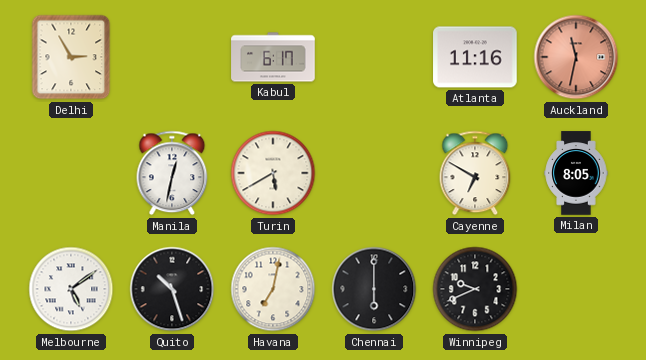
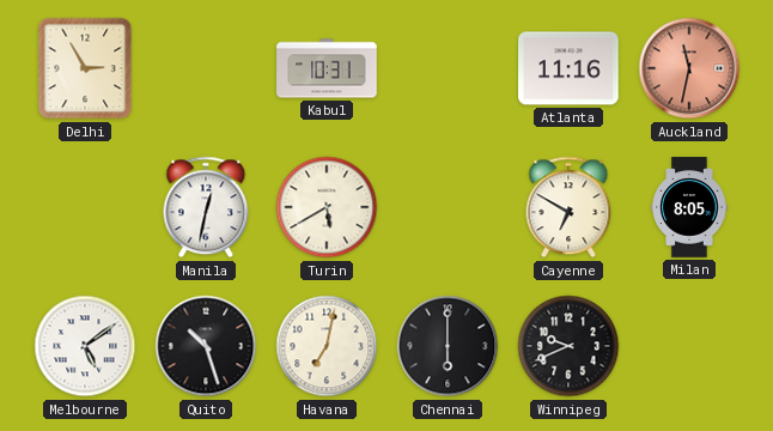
Kabul: 6:17 -> 10:31 (327, 68)
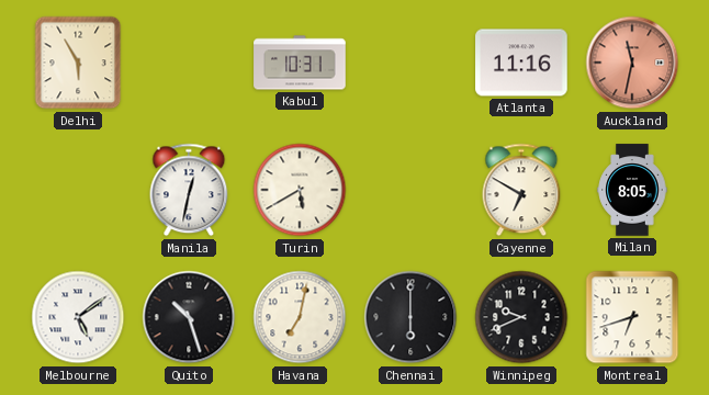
Delhi: 2:55 -> 5:55 (78, 63)
Montreal: none -> 6:42 (632, 317)
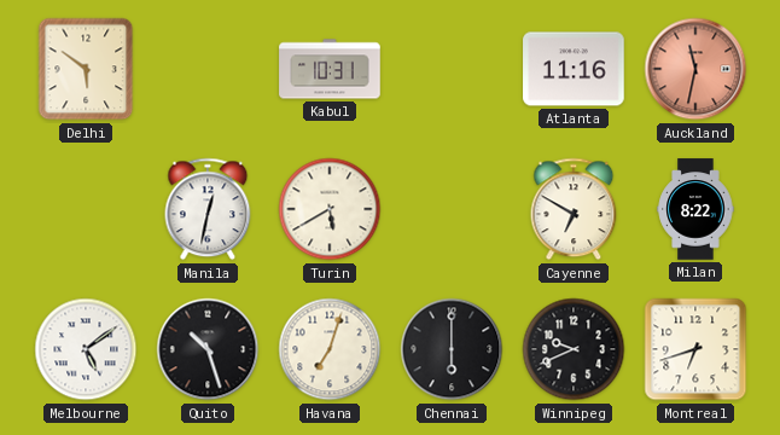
Delhi: 5:55 -> 5:51 (86, 69)
Milan: 8:05 -> 8:22 (695, 209)
Havana: 7:02 -> 7:03 (330, 349)
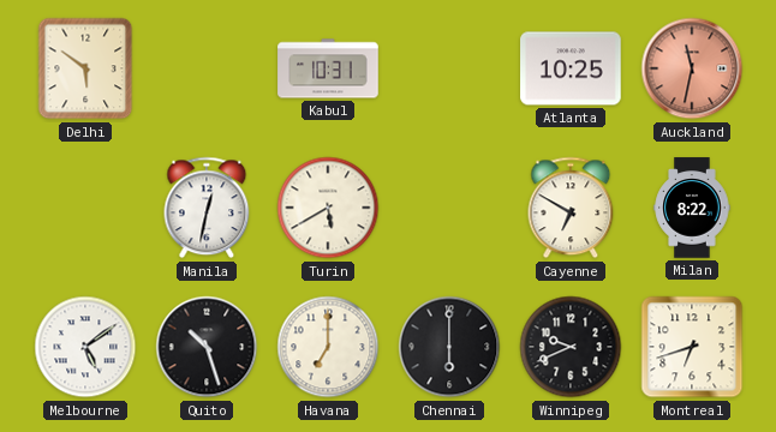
Atlanta: 11:16 -> 10:25 (571, 68)
Havana: 7:03 -> 7:00 (328, 347)
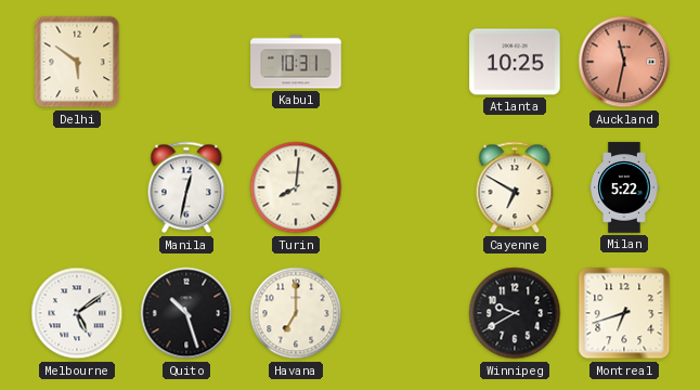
Turin: 5:40 -> 8:01 (296, 187)
Milan: 8:22 -> 5:22 (624, 187)
Chennai: 6:00 -> none (449, 347)
Winnipeg: 9:41 -> 9:40 (515, 313)
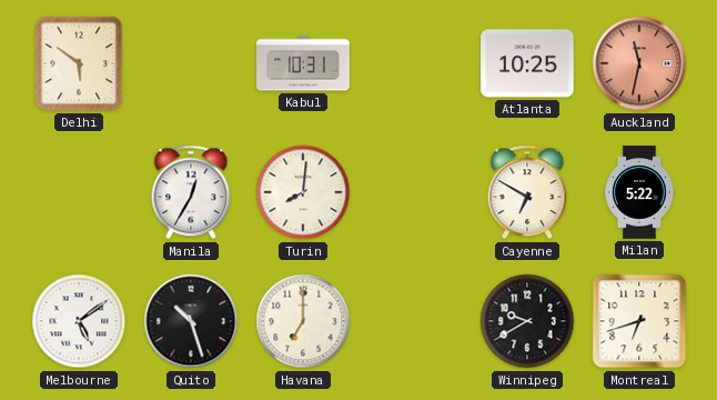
Manila: 12:32 -> 12:35 (191, 192)
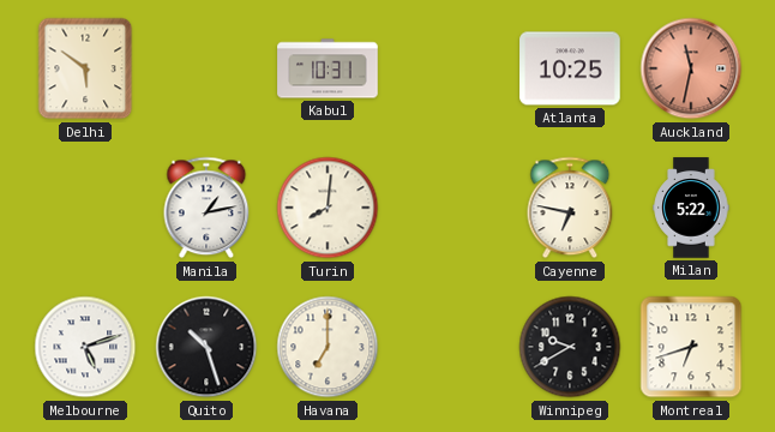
Manila: 12:35 -> 1:13 (206, 208)
Cayenne: 6:50 -> 6:47 (570, 208)
Melbourne: 5:09 -> 5:12 (85, 347)
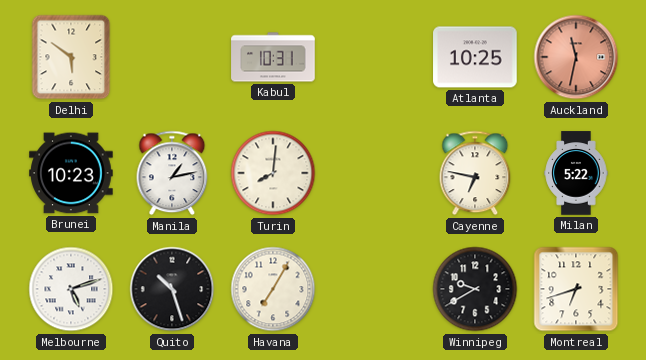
Brunei: none -> 10:23 (71, 173)
Havana: 7:00 -> 7:05 (273, 289)
